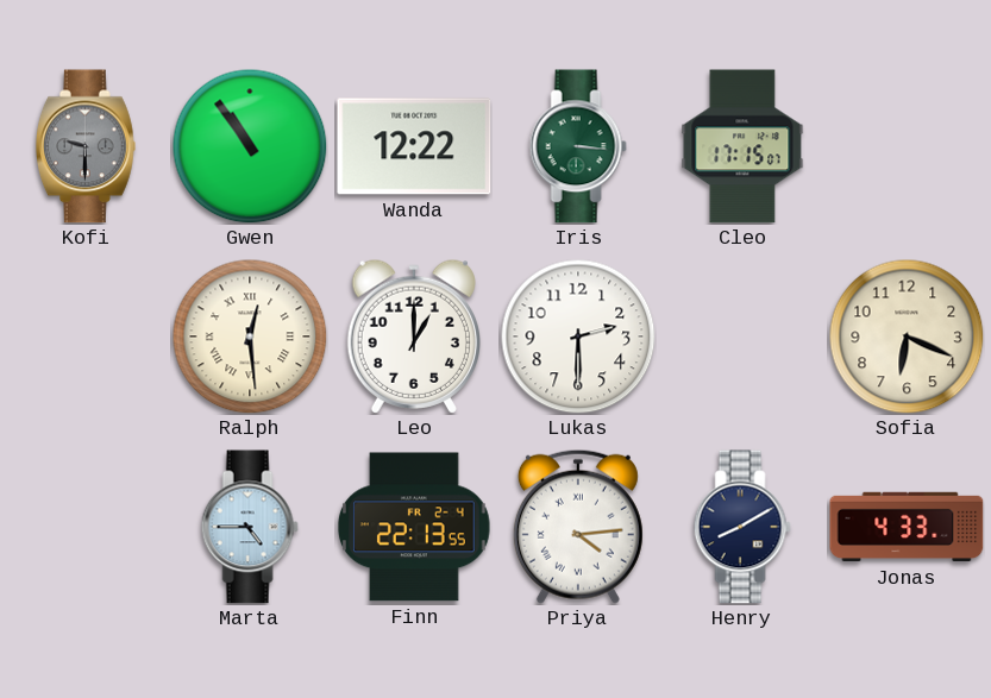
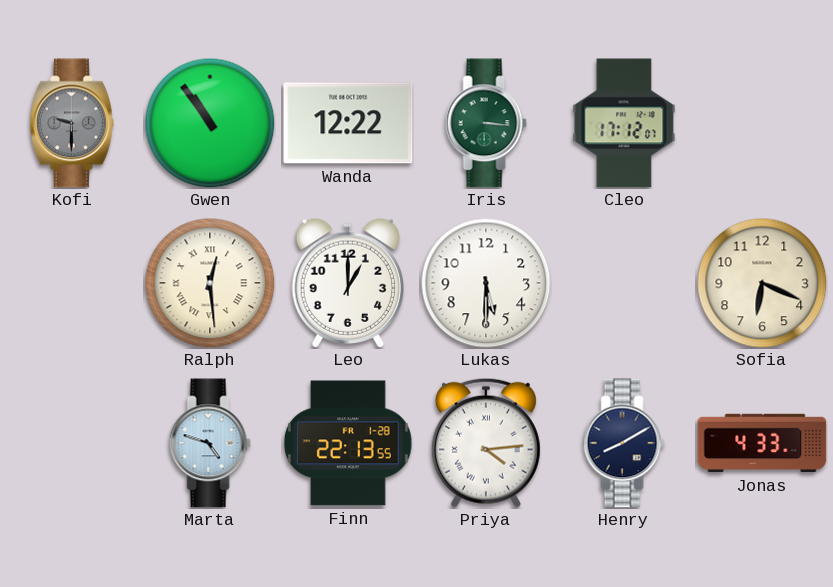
Cleo: 17:15 -> 17:12 (624, 123)
Lukas: 2:30 -> 5:30 (486, 283)
Marta: 4:45 -> 4:48 (210, 443)
Finn date: FR 2-4 -> FR 1-28 (348, 443)
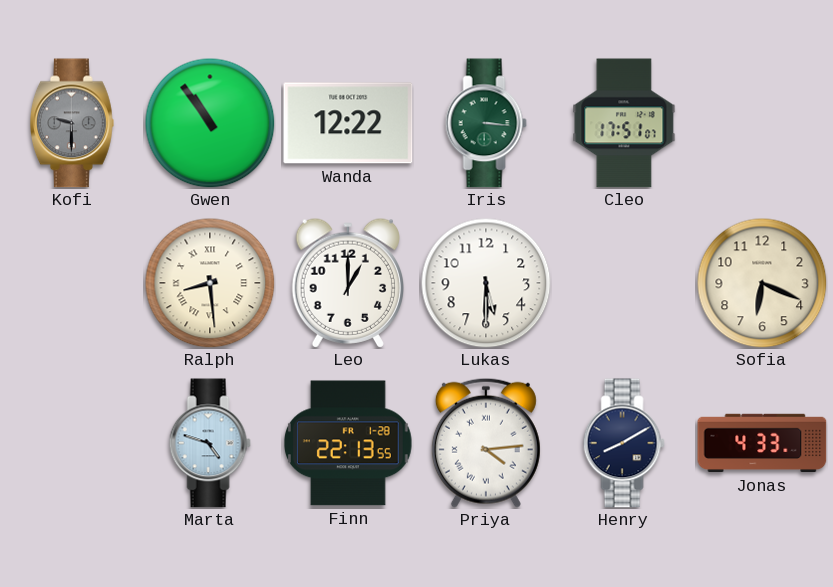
Cleo: 17:12 -> 17:51 (624, 123)
Ralph: 12:29 -> 8:29 (210, 283)
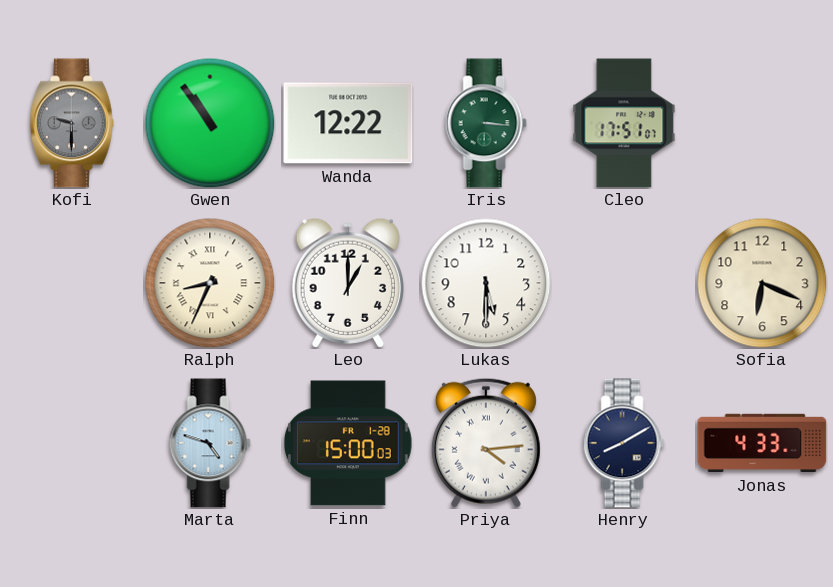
Ralph: 8:29 -> 8:34 (210, 283)
Finn: 22:13 -> 15:00 (348, 443)
